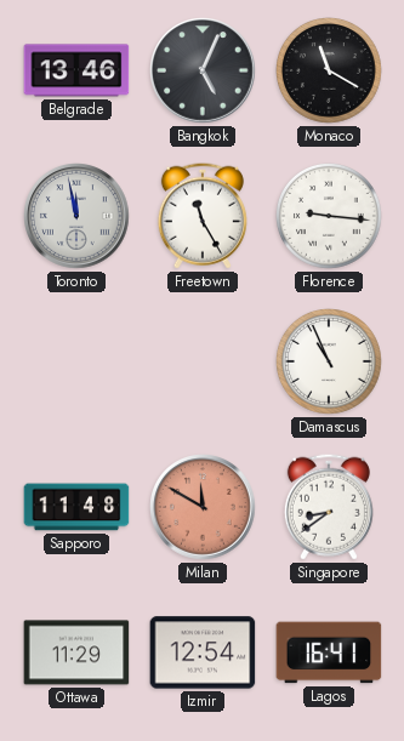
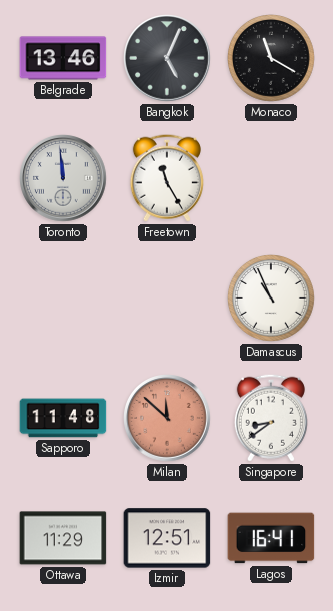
Toronto: 11:58 -> 11:59 (64, 179)
Florence: 9:16 -> none (330, 217)
Milan: 11:50 -> 11:52 (168, 419)
Izmir: 12:54 -> 12:51 (167, 538)
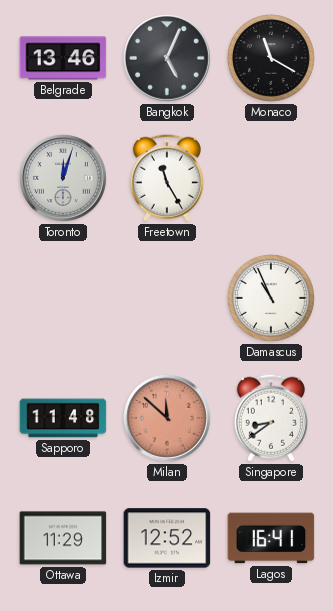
Toronto: 11:59 -> 12:03 (64, 179)
Izmir: 12:51 -> 12:52 (167, 538)
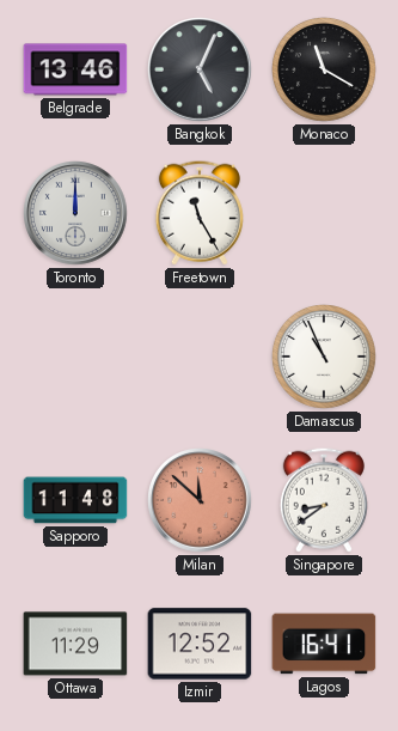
Toronto: 12:03 -> 12:00 (76, 214)
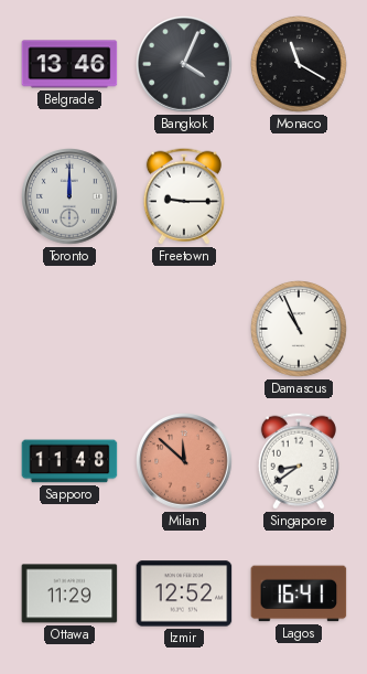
Bangkok: 5:04 -> 4:04 (185, 65)
Freetown: 11:25 -> 9:15 (184, 196)
